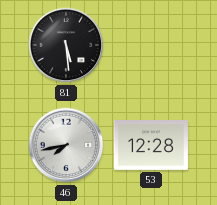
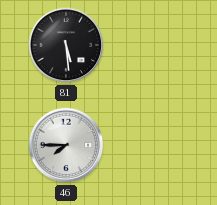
46: 7:43 -> 7:45 (66, 145)
53: 12:28 -> none (151, 146)
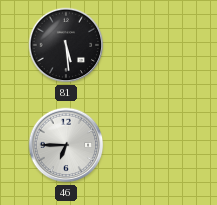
46: 7:45 -> 6:45 (66, 145)
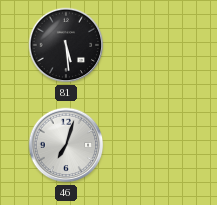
46: 6:45 -> 7:03 (66, 145)
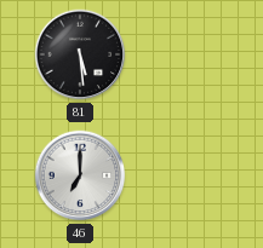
46: 7:03 -> 7:00 (80, 175)
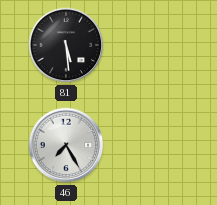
46: 7:00 -> 7:25 (66, 145)
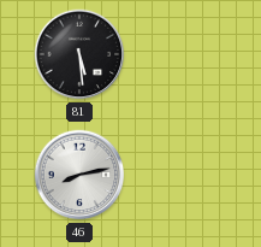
46: 7:25 -> 8:13 (79, 175)
